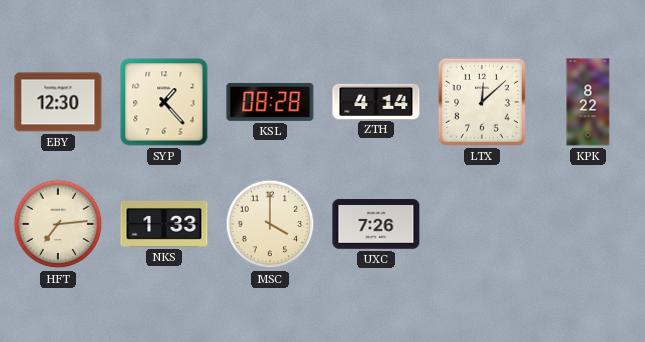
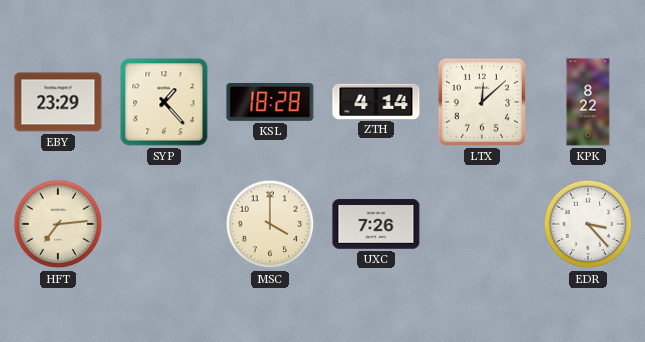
EBY: 12:30 -> 23:29 (58, 102)
KSL: 08:28 -> 18:28 (270, 102)
NKS: 1:33 -> none (164, 224)
EDR: none -> 3:23 (588, 224)
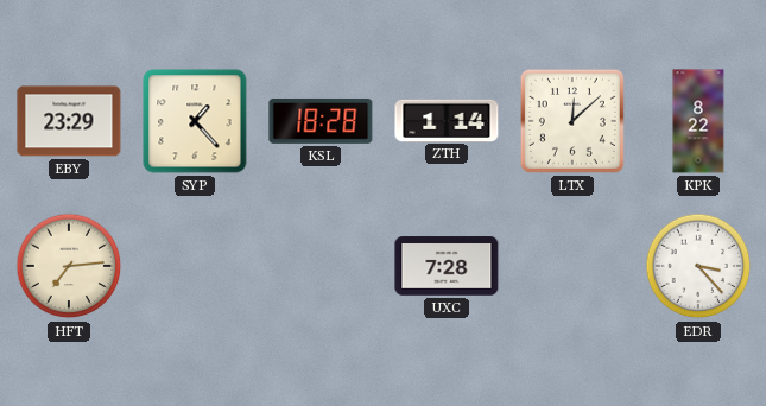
ZTH: 4:14 -> 1:14 (447, 120)
MSC: 4:00 -> none (270, 224)
UXC: 7:26 -> 7:28 (447, 266)
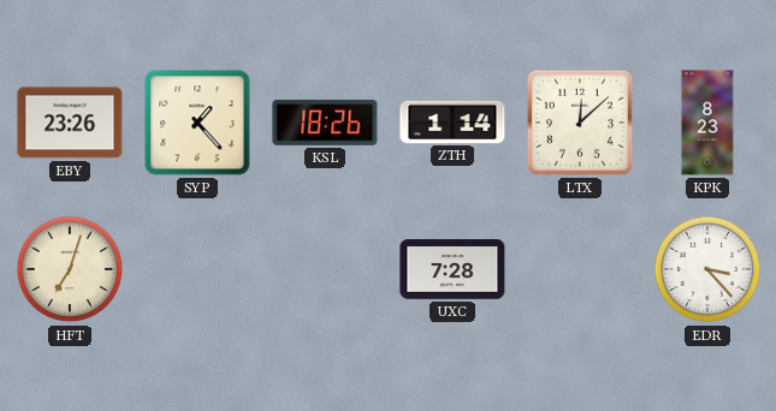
EBY: 23:29 -> 23:26 (70, 123)
KSL: 18:28 -> 18:26 (325, 123)
KPK: 8:22 -> 8:23 (707, 123)
HFT: 7:14 -> 7:03 (70, 269)
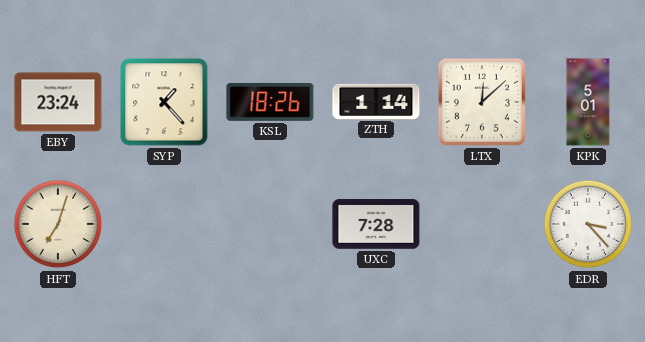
EBY: 23:26 -> 23:24 (58, 102)
KPK: 8:23 -> 5:01 (588, 102)
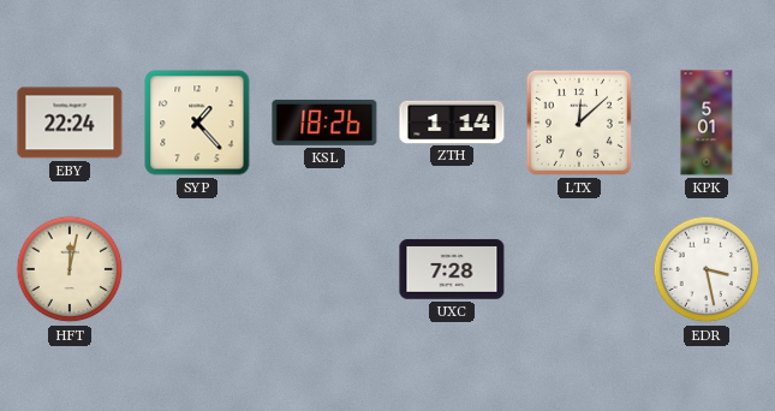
EBY: 23:24 -> 22:24 (70, 123)
HFT: 7:03 -> 12:02 (70, 269)
EDR: 3:23 -> 3:28 (707, 269)
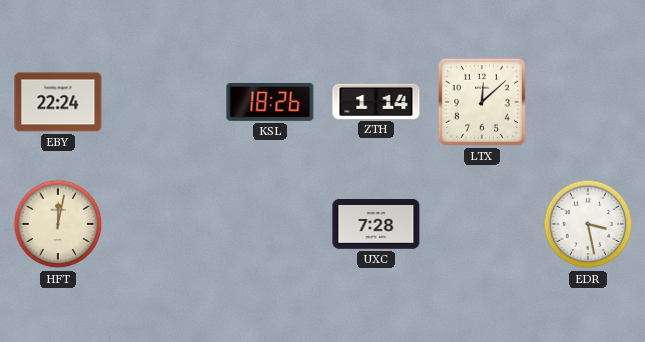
SYP: 1:23 -> none (197, 123)
KPK: 5:01 -> none (707, 123)
